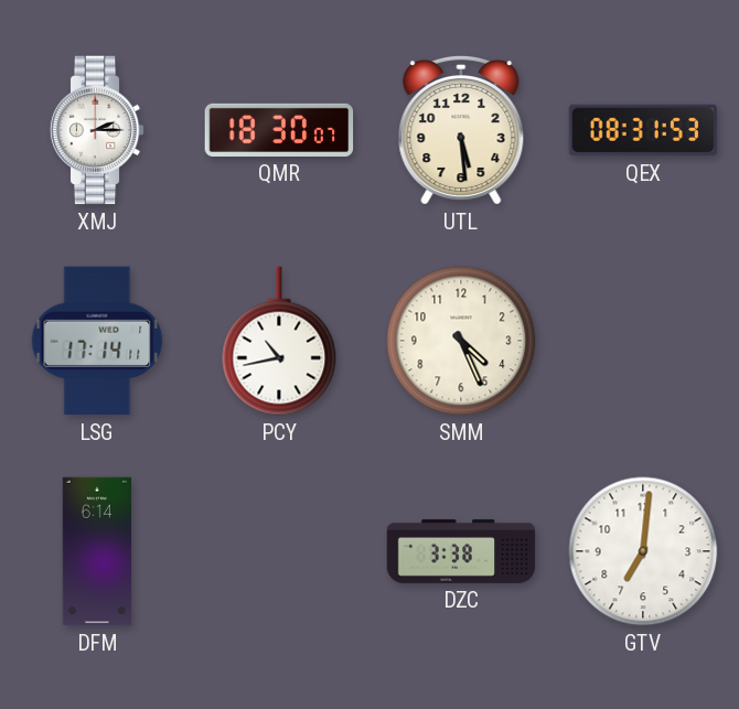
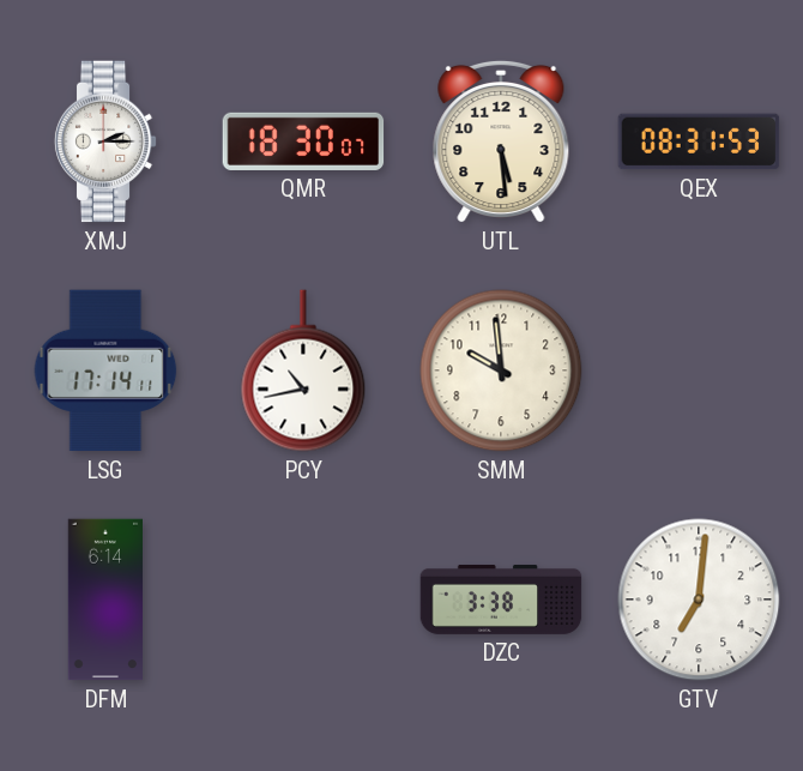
SMM: 4:26 -> 9:59 (501, 371)
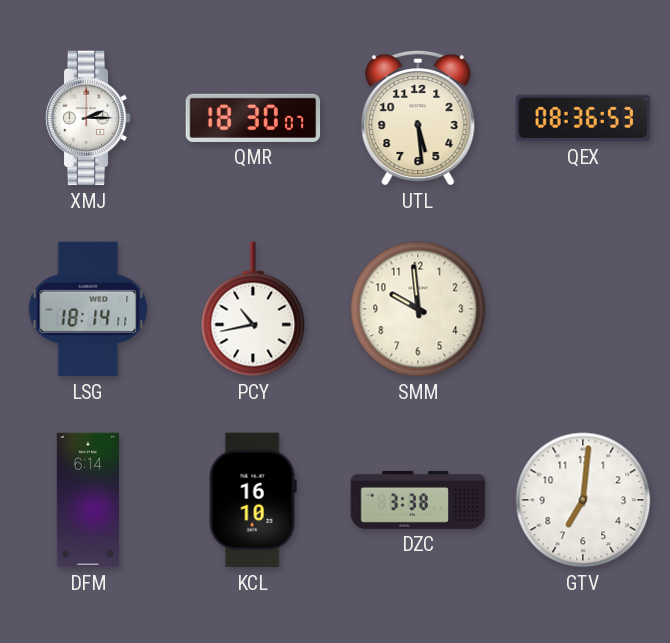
QEX: 08:31 -> 08:36 (583, 118)
LSG: 17:14 -> 18:14 (88, 309)
KCL: none -> 16:10 (253, 500)
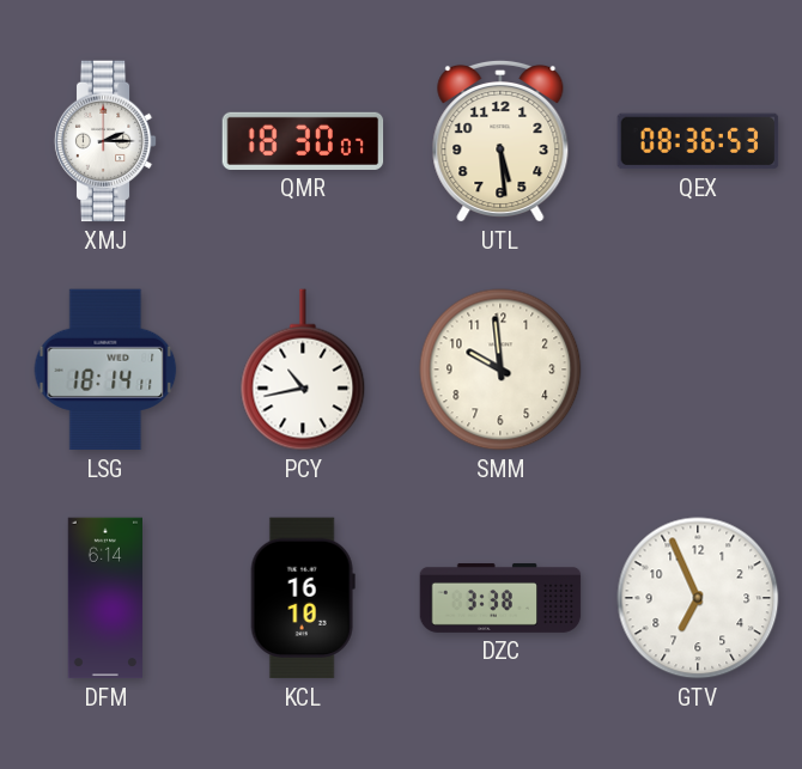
GTV: 7:01 -> 6:56 (698, 598)
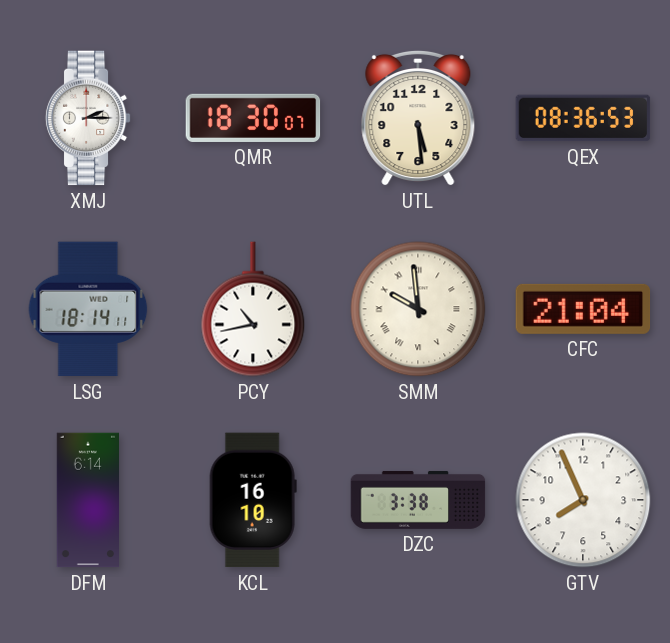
SMM numerals: Arabic -> Roman (418, 309)
CFC: none -> 21:04 (583, 309)
GTV: 6:56 -> 7:56 (583, 500)
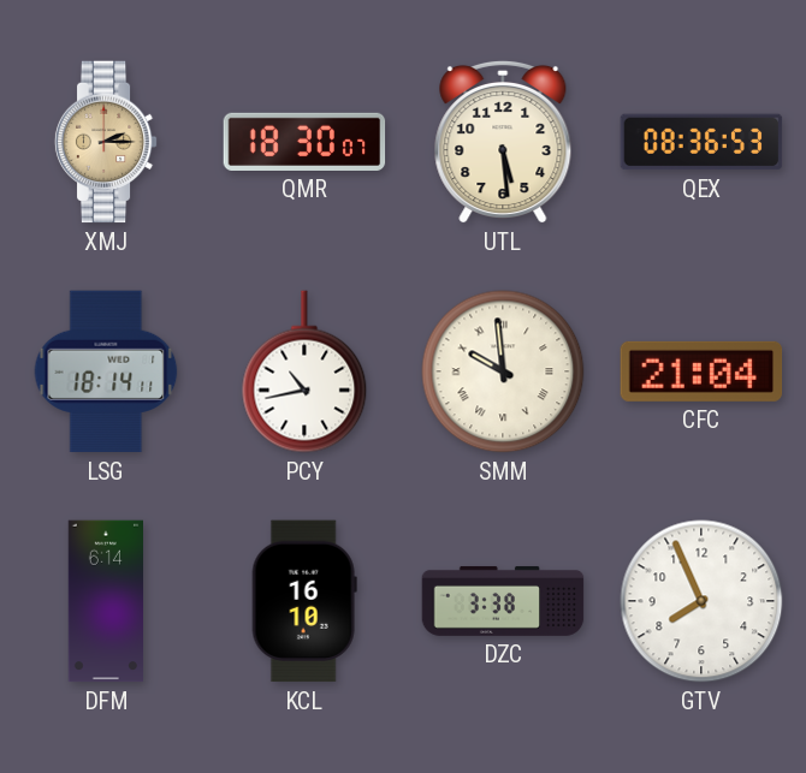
XMJ dial: white -> champagne (106, 142)
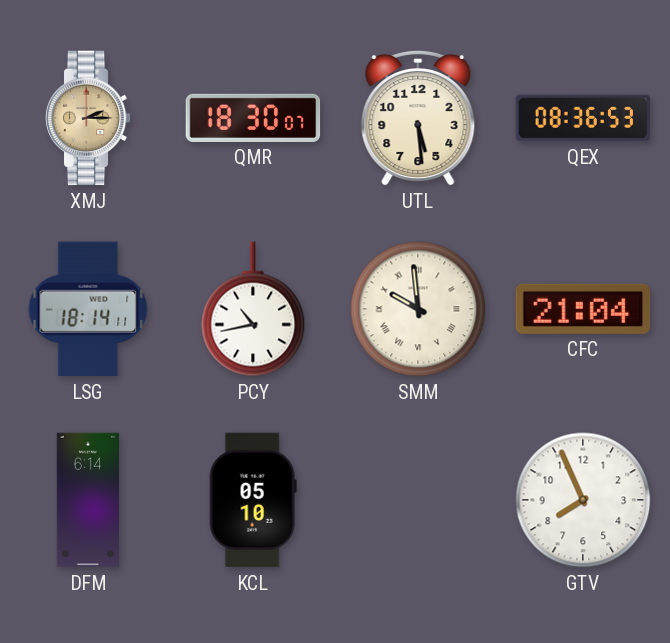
KCL: 16:10 -> 05:10 (253, 500)
DZC: 3:38 -> none (503, 601)
